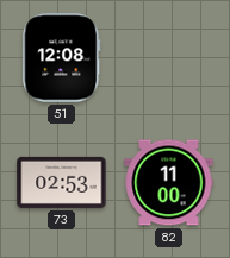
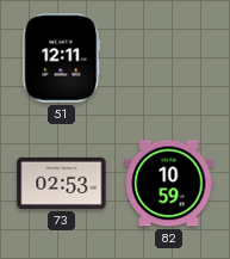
51: 12:08 -> 12:11 (62, 58)
82: 11:00 -> 10:59 (169, 184)
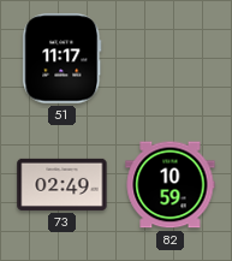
51: 12:11 -> 11:17 (63, 59)
73: 02:53 -> 02:49 (63, 184)
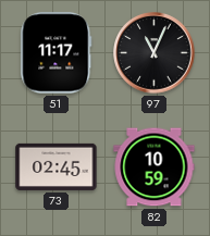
97: none -> 11:04 (155, 53)
73: 02:49 -> 02:45 (57, 166)
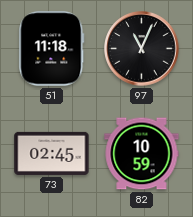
51: 11:17 -> 11:18 (52, 49)
